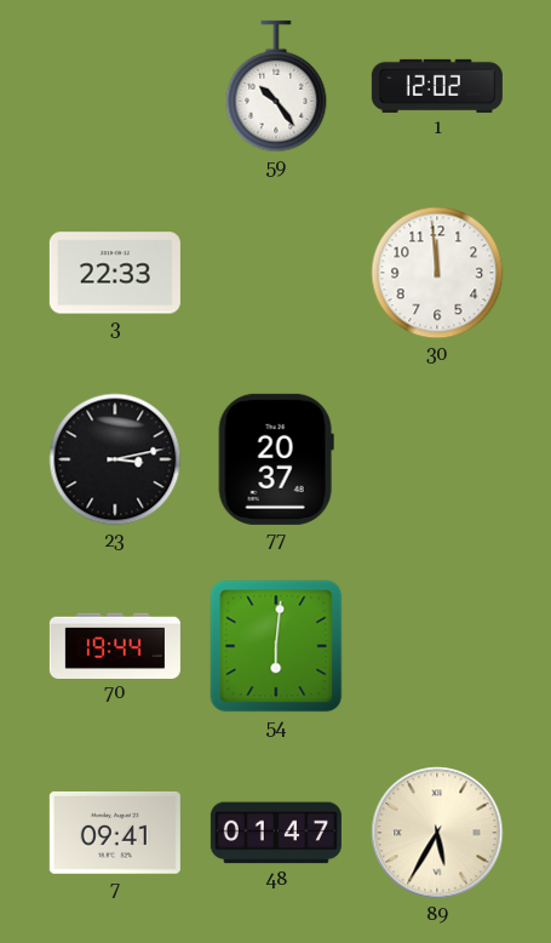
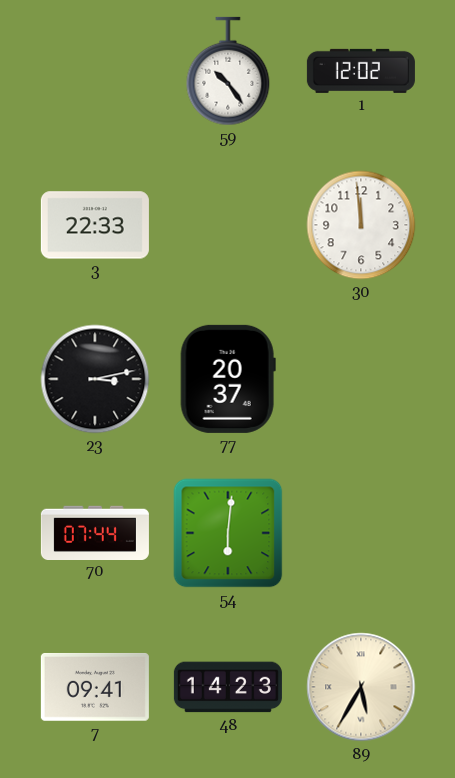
70: 19:44 -> 07:44 (95, 532)
48: 01:47 -> 14:23 (228, 687)
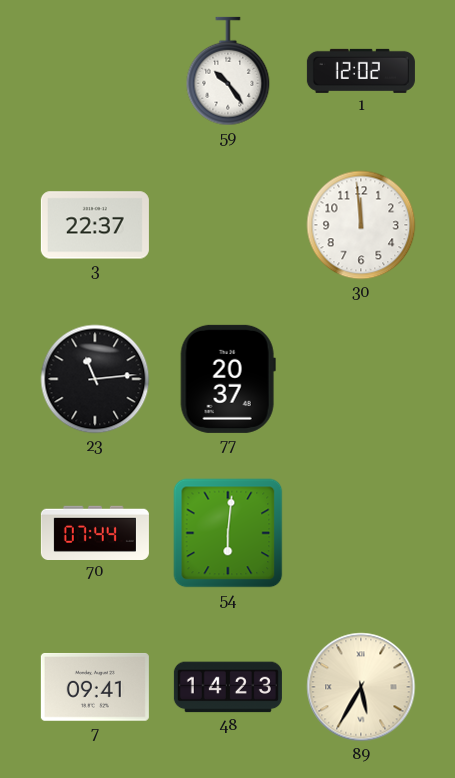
3: 22:33 -> 22:37 (95, 225)
23: 3:13 -> 11:14 (95, 379)
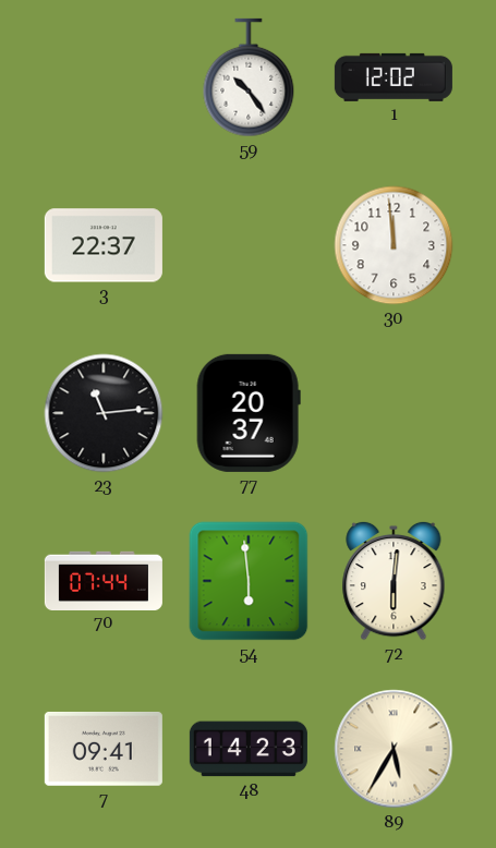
54: 6:01 -> 5:59 (249, 581)
72: none -> 6:01 (394, 581)
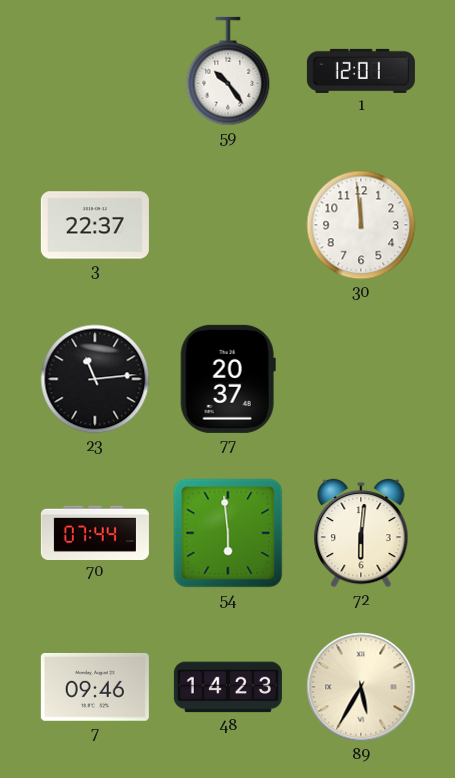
1: 12:02 -> 12:01 (361, 71)
7: 09:41 -> 09:46 (95, 687)
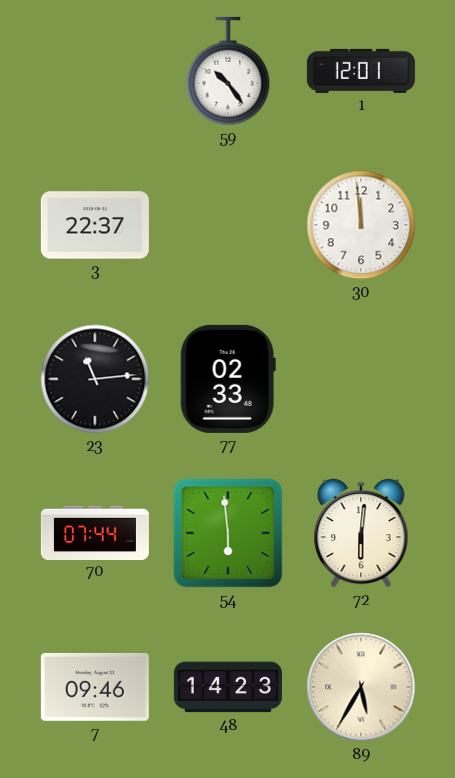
77: 20:37 -> 02:33 (228, 379)
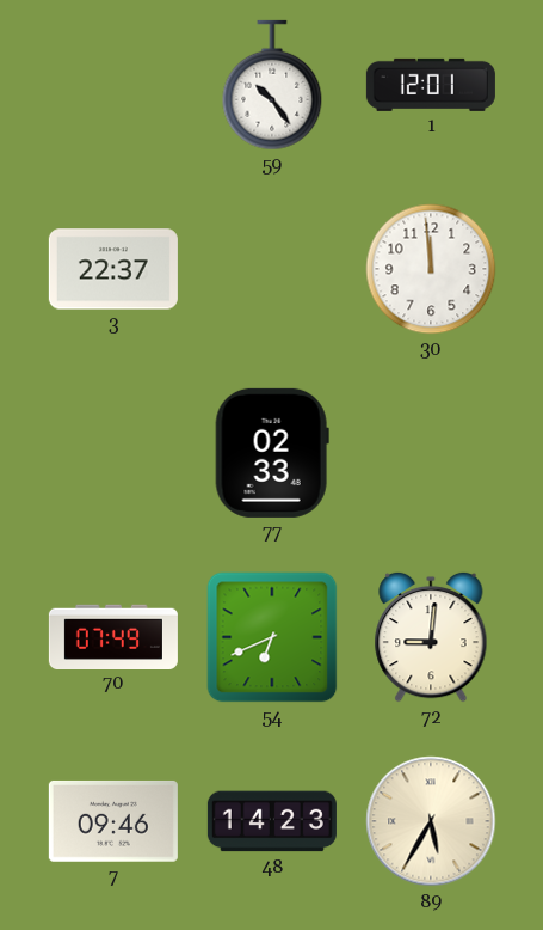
23: 11:14 -> none (95, 379)
70: 07:44 -> 07:49 (113, 636)
54: 5:59 -> 6:41 (272, 637)
72: 6:01 -> 9:01 (431, 637)
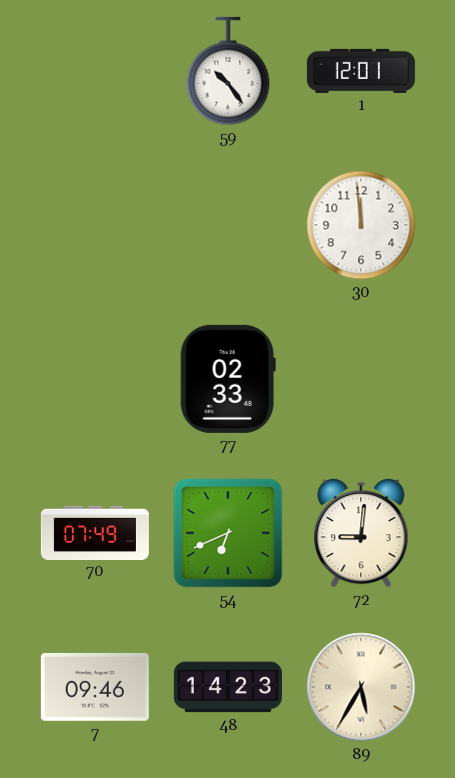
3: 22:37 -> none (113, 269)
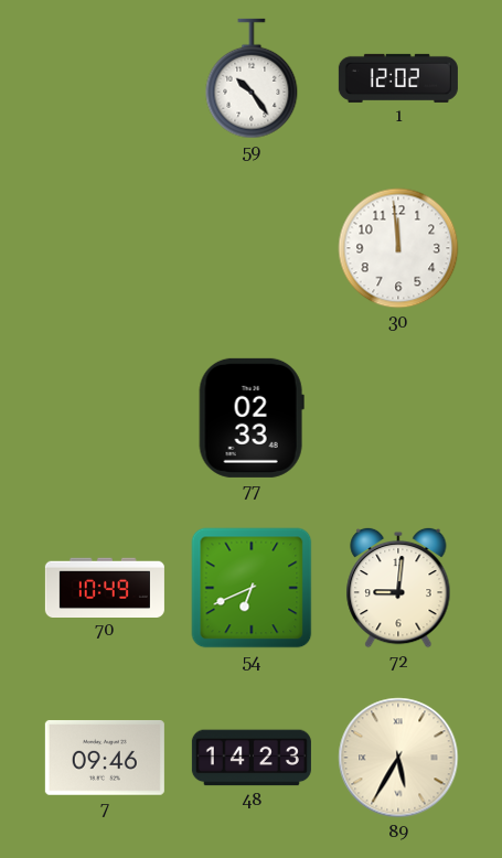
1: 12:01 -> 12:02 (398, 78)
70: 07:49 -> 10:49 (105, 587)
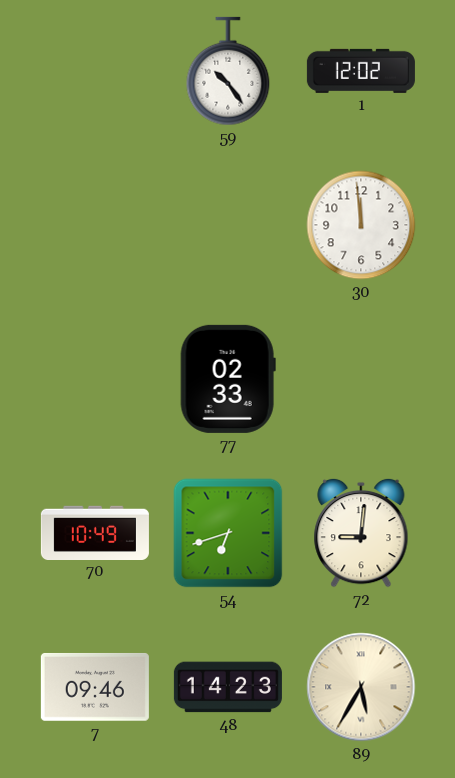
54: 6:41 -> 6:42 (228, 533)
